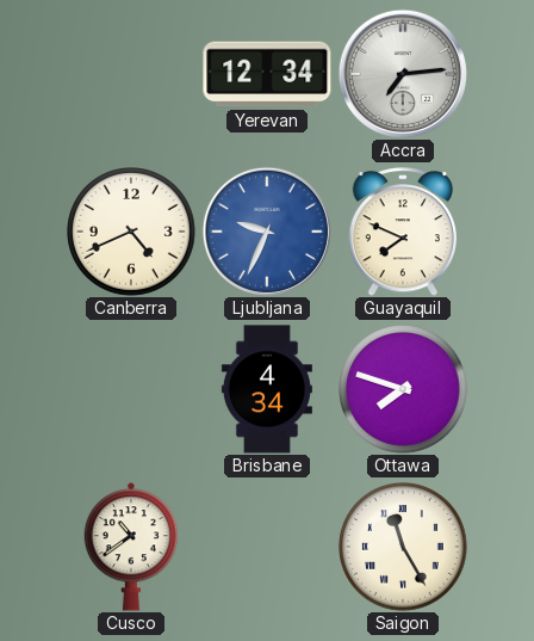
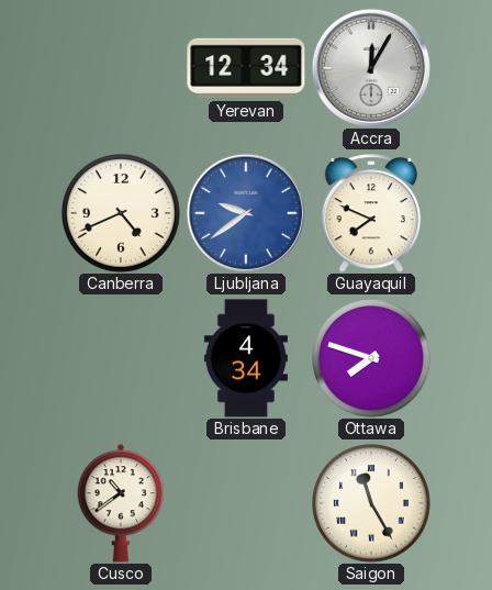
Accra: 7:14 -> 12:05 (371, 68)
Ljubljana: 9:34 -> 9:39 (246, 213)
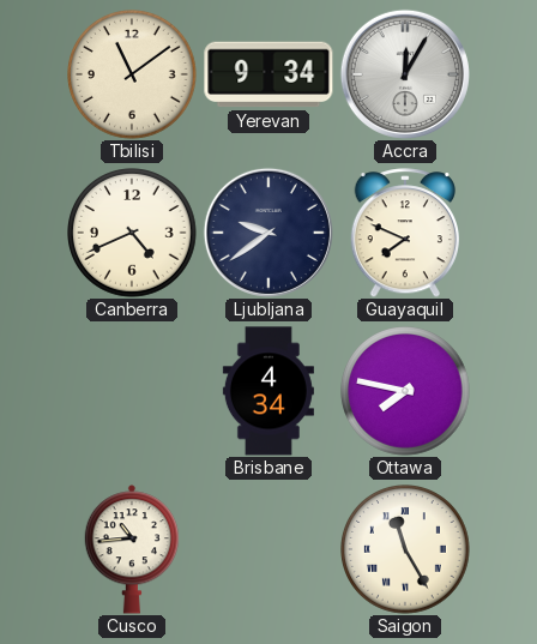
Tbilisi: none -> 11:09 (133, 76)
Yerevan: 12:34 -> 9:34 (268, 74)
Ljubljana dial: blue -> navy (268, 233)
Ottawa: 7:48 -> 7:47 (406, 392)
Cusco: 10:39 -> 10:44 (132, 549)
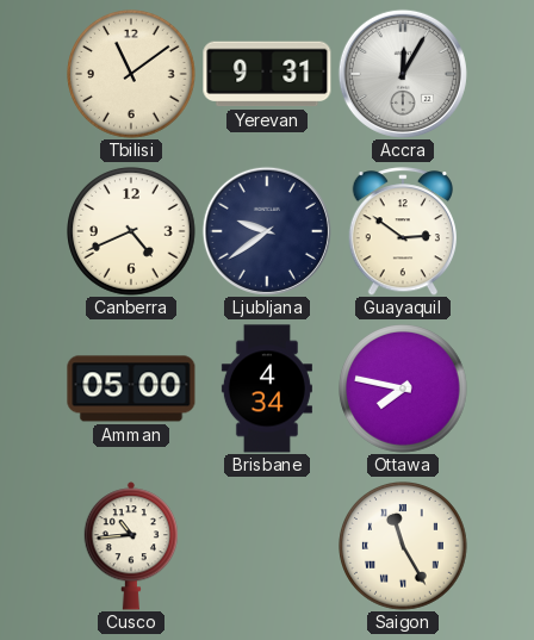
Yerevan: 9:34 -> 9:31 (267, 74)
Guayaquil: 7:49 -> 2:51 (402, 231)
Amman: none -> 05:00 (131, 389)
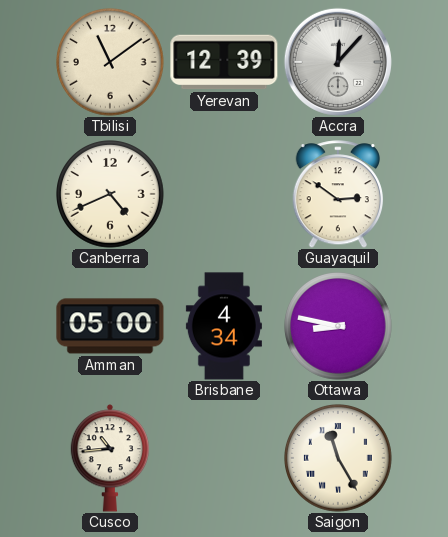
Yerevan: 9:31 -> 12:39 (224, 62)
Accra: 12:05 -> 12:07 (338, 62)
Ljubljana: 9:39 -> none (267, 231)
Ottawa: 7:47 -> 8:47 (339, 327)
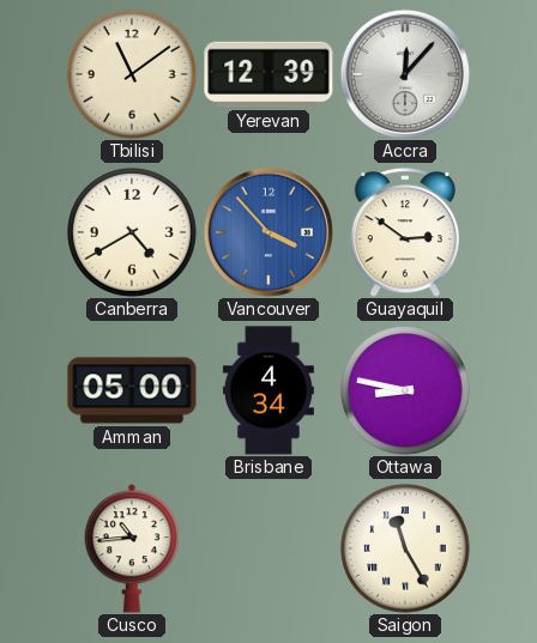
Canberra: 4:41 -> 4:40 (133, 233)
Vancouver: none -> 3:53 (268, 232)
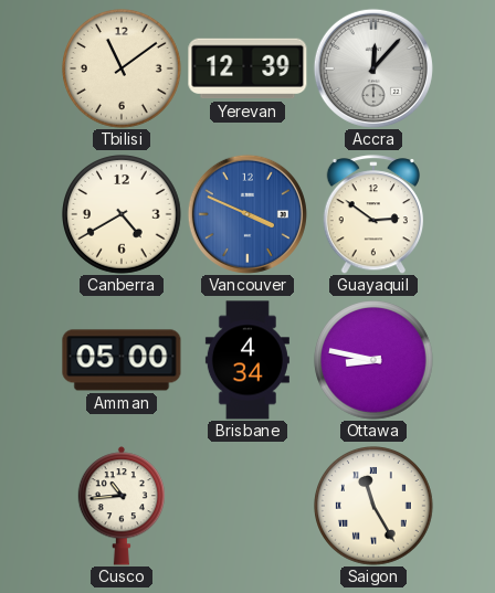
Vancouver: 3:53 -> 3:49 (247, 214)
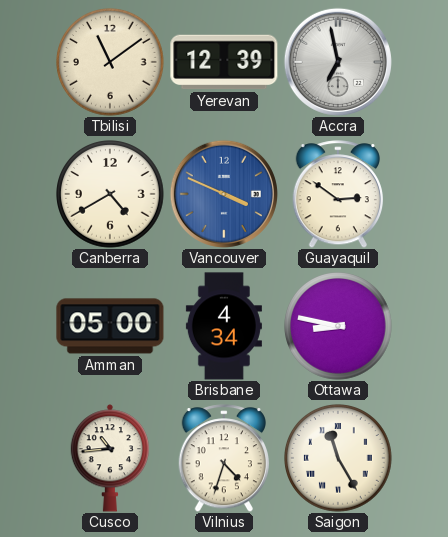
Accra: 12:07 -> 6:58 (338, 62)
Vilnius: none -> 4:33 (223, 458)
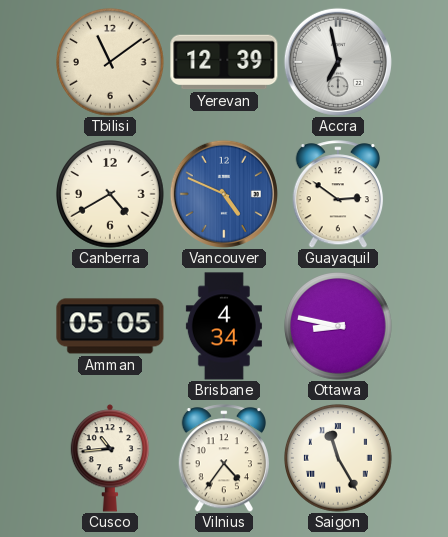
Vancouver: 3:49 -> 4:49 (224, 194)
Amman: 05:00 -> 05:05 (110, 326)
Vilnius: 4:33 -> 4:36 (223, 458)
